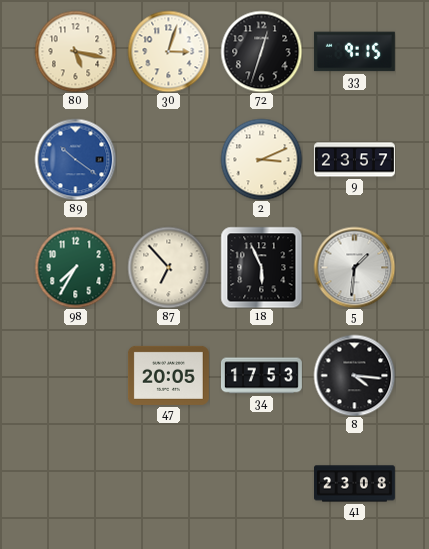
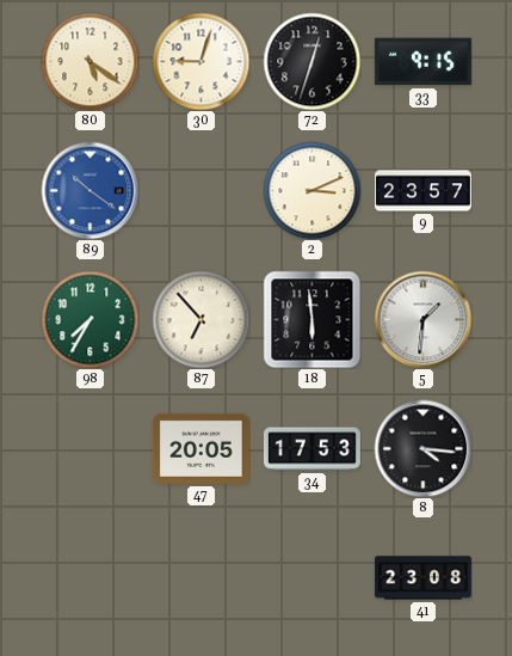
80: 5:17 -> 5:21 (90, 61)
30: 3:03 -> 9:03 (201, 61)
18: 5:56 -> 5:59 (311, 319)
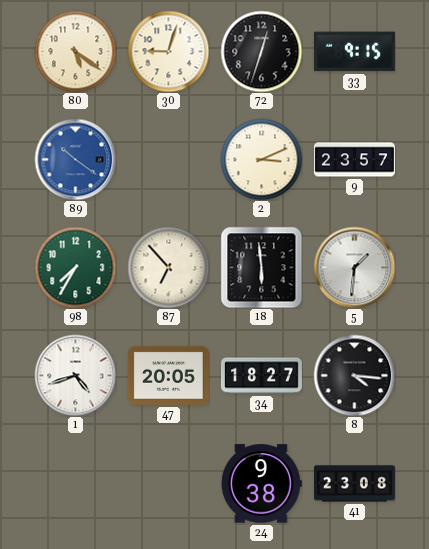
1: none -> 4:42 (75, 375)
34: 17:53 -> 18:27 (261, 376)
24: none -> 9:38 (261, 484)
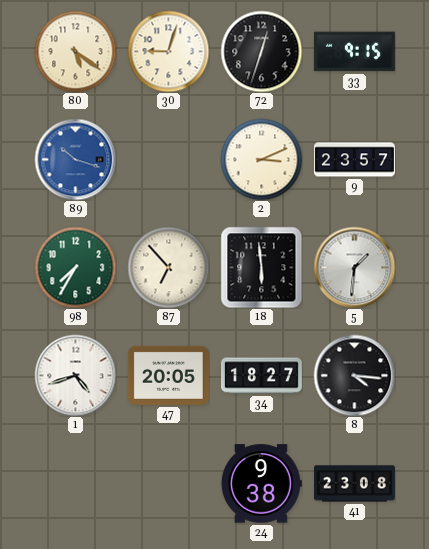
89: 10:21 -> 10:18 (75, 159)
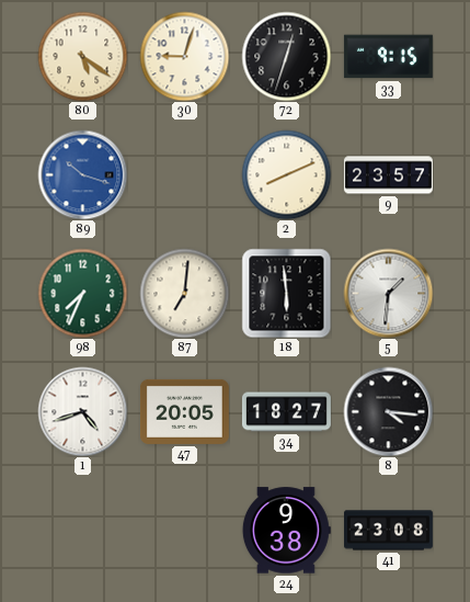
2: 3:11 -> 8:11 (286, 174)
98: 7:35 -> 7:34 (82, 293)
87: 6:53 -> 7:01 (184, 293)
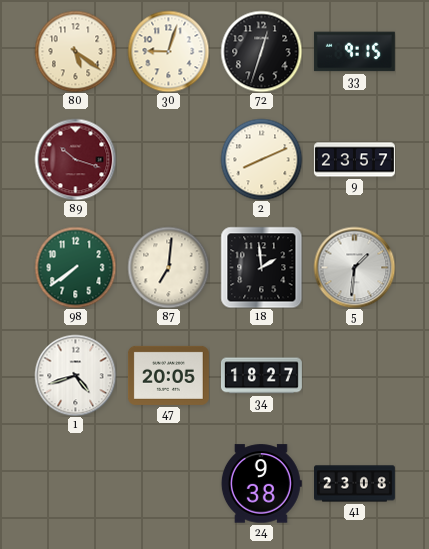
89 dial: blue -> burgundy (75, 159)
98: 7:34 -> 7:39 (75, 267)
18: 5:59 -> 1:59 (261, 267)
8: 4:16 -> none (388, 411)
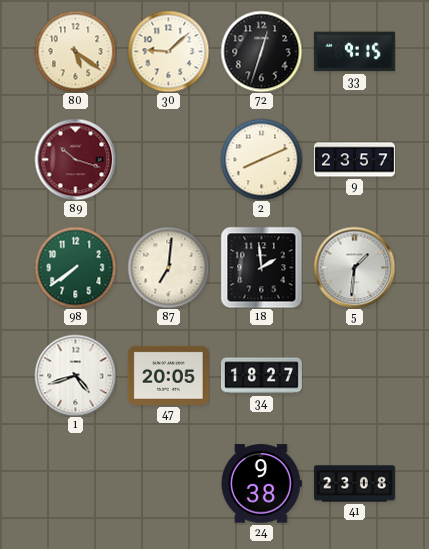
30: 9:03 -> 9:08 (168, 51)
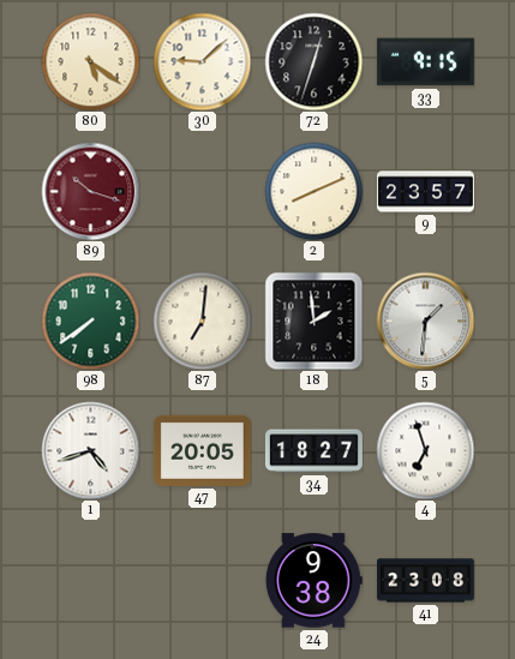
4: none -> 6:57 (425, 450)
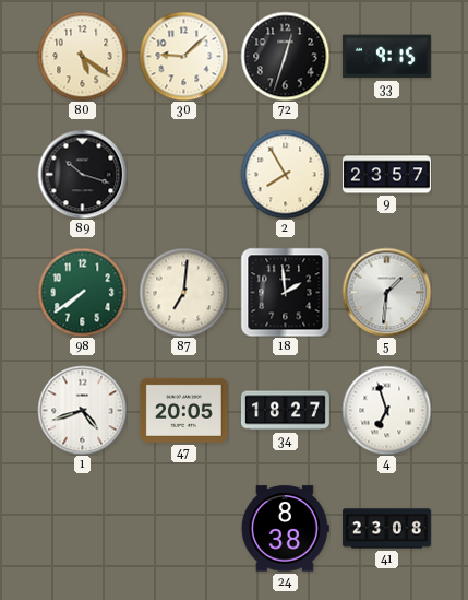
89 dial: burgundy -> black (82, 174)
2: 8:11 -> 7:55 (285, 174)
24: 9:38 -> 8:38 (285, 529)
